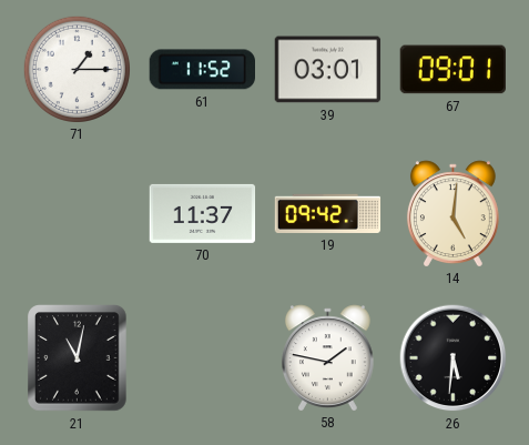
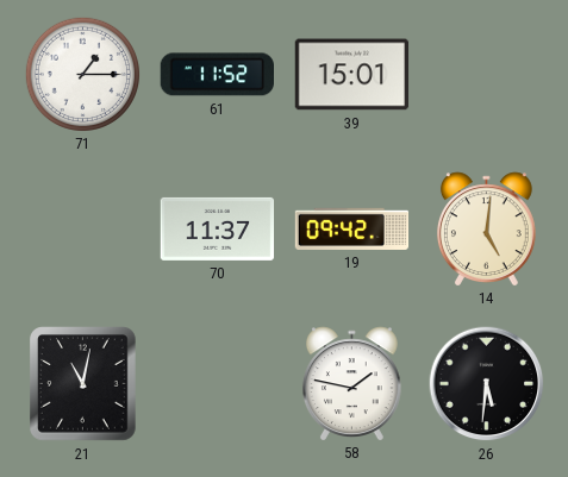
39: 03:01 -> 15:01 (352, 75)
67: 09:01 -> none (452, 70)
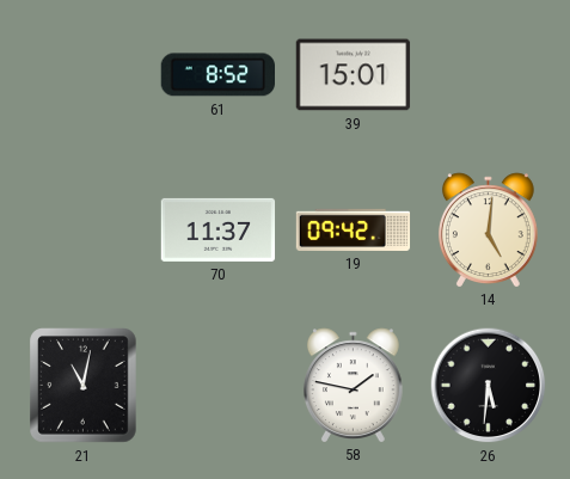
71: 1:15 -> none (82, 74)
61: 11:52 -> 8:52 (217, 75)
